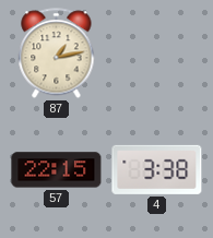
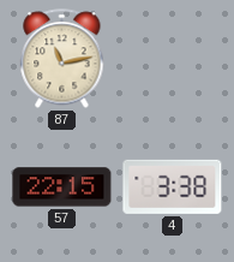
87: 1:13 -> 11:13 (62, 59)
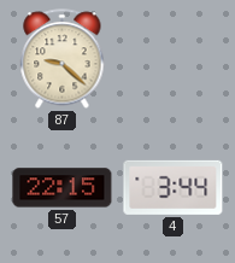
87: 11:13 -> 9:22 (63, 59)
4: 3:38 -> 3:44 (174, 187)
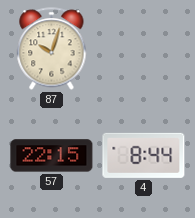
87: 9:22 -> 10:03 (52, 49)
4: 3:44 -> 8:44 (144, 155)
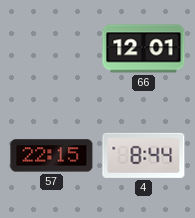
87: 10:03 -> none (52, 49)
66: none -> 12:01 (144, 49)
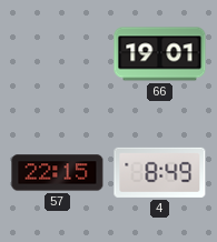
66: 12:01 -> 19:01 (160, 54)
4: 8:44 -> 8:49 (160, 172)
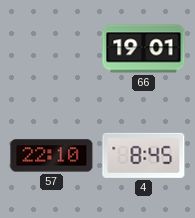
57: 22:15 -> 22:10 (52, 156)
4: 8:49 -> 8:45 (144, 155)
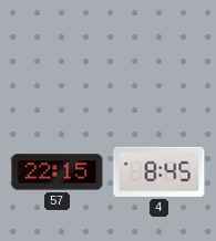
66: 19:01 -> none (144, 49)
57: 22:10 -> 22:15 (58, 172)
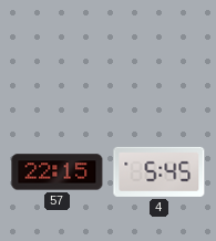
4: 8:45 -> 5:45 (160, 171)
